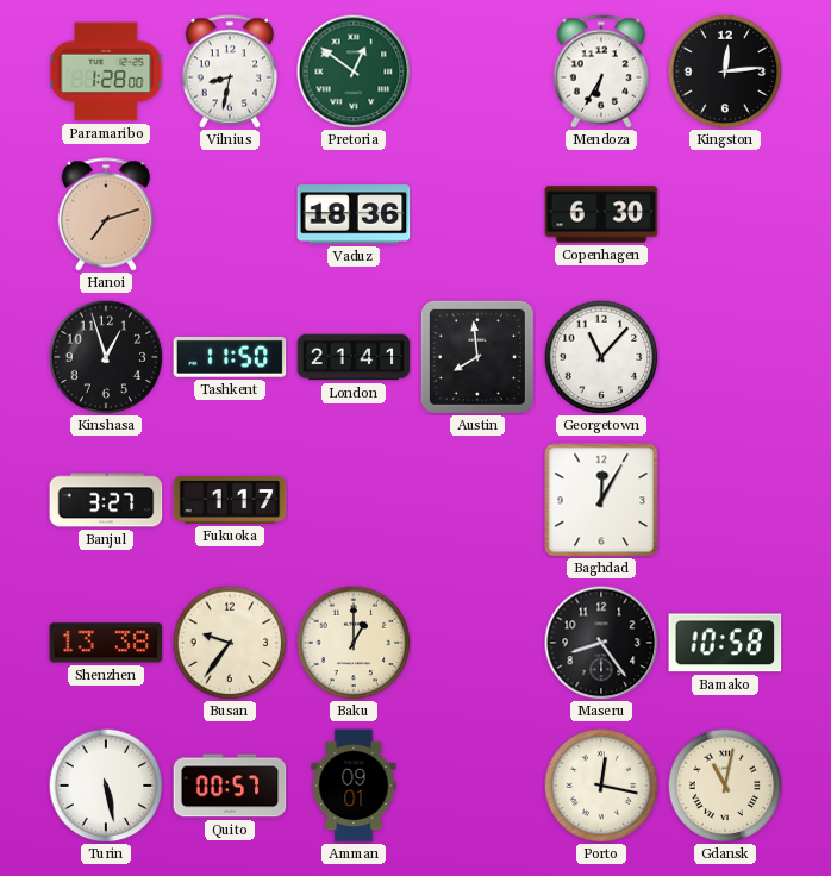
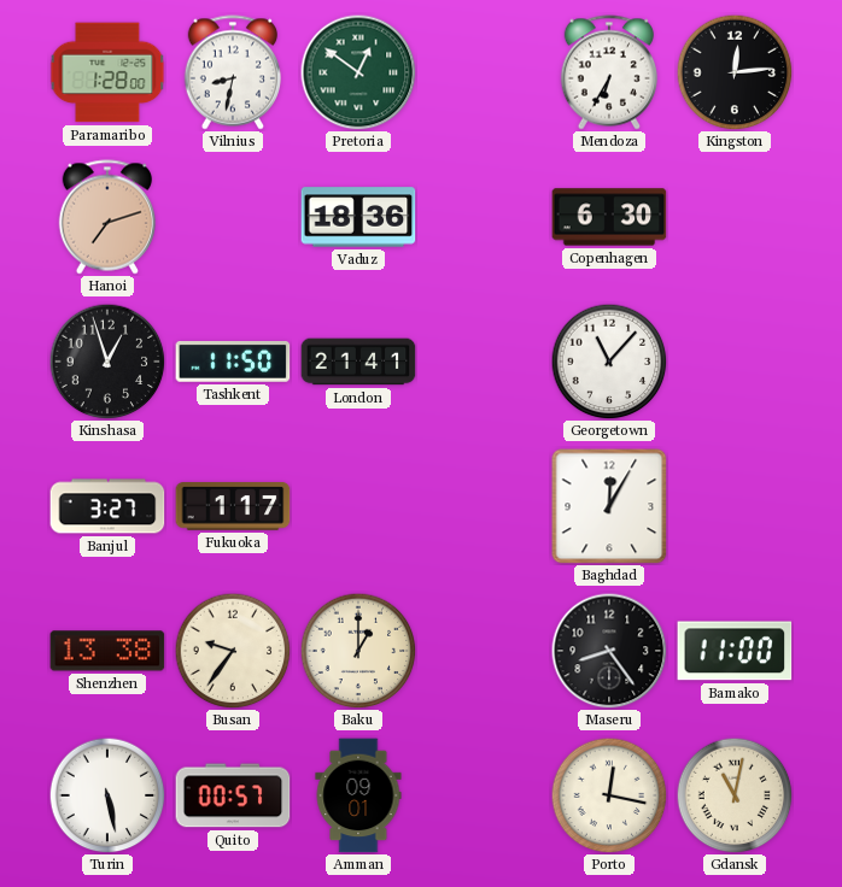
Austin: 7:59 -> none (477, 357)
Bamako: 10:58 -> 11:00 (735, 651)
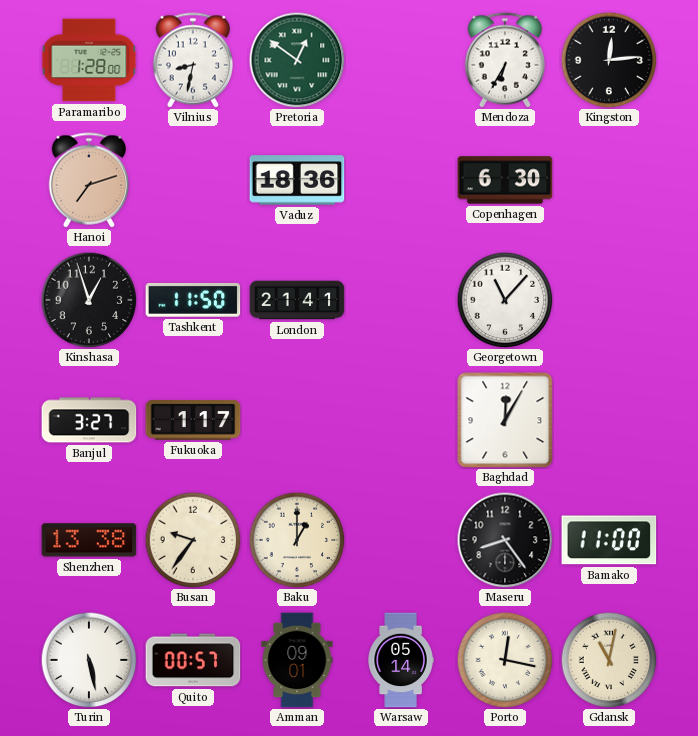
Warsaw: none -> 05:14 (401, 660)
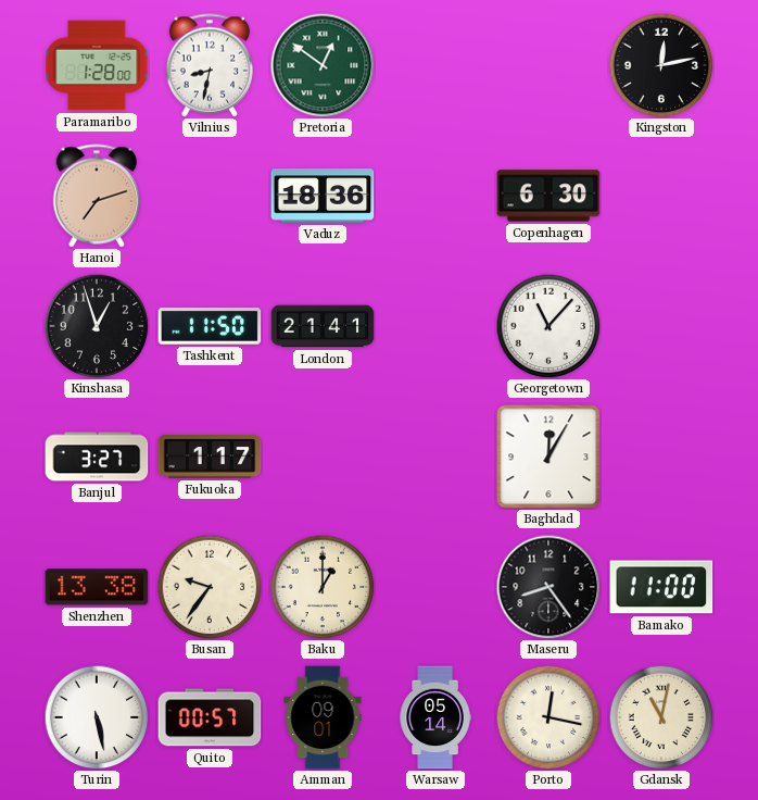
Mendoza: 6:35 -> none (504, 60)
Kingston: 12:14 -> 12:13 (661, 65)
